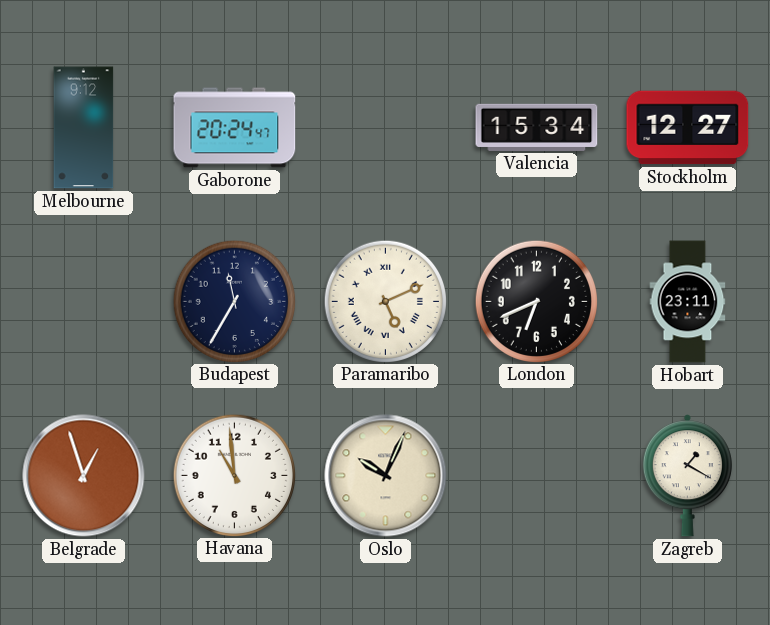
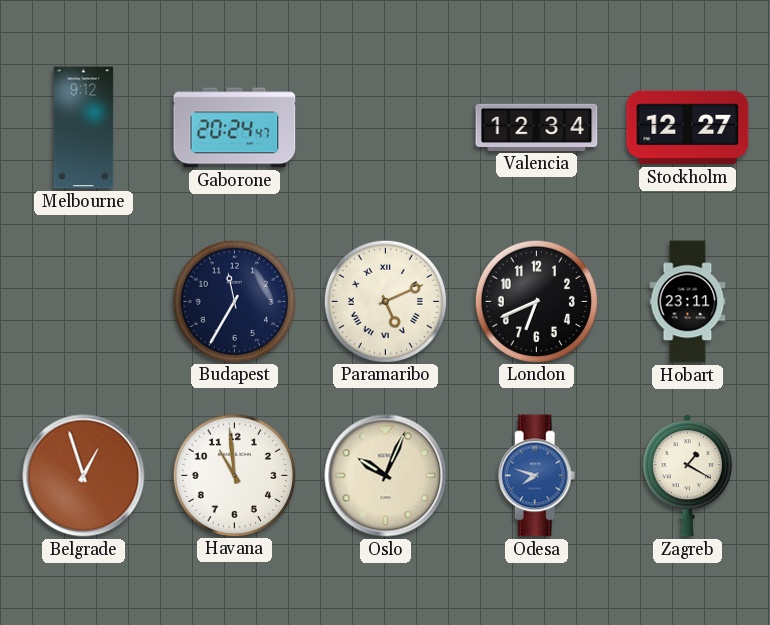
Valencia: 15:34 -> 12:34 (537, 127)
Odesa: none -> 7:48 (537, 476)
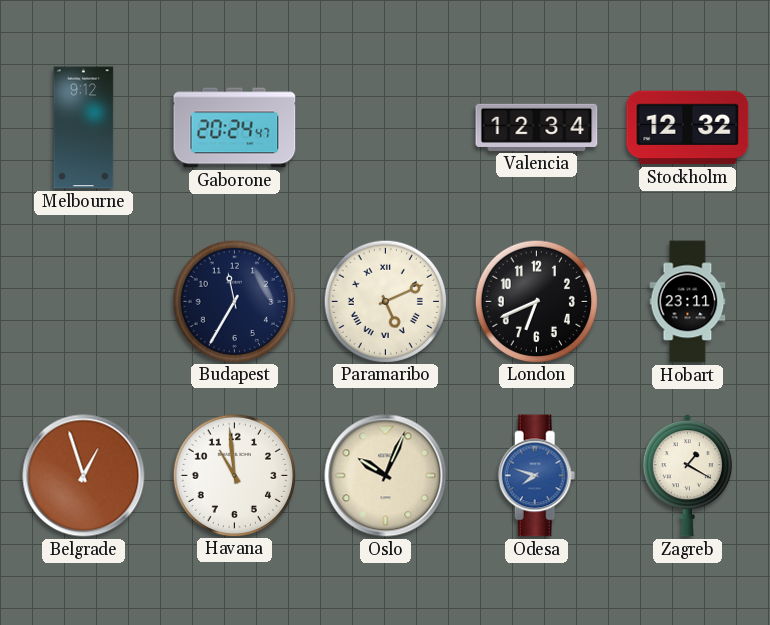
Stockholm: 12:27 -> 12:32 (688, 128)
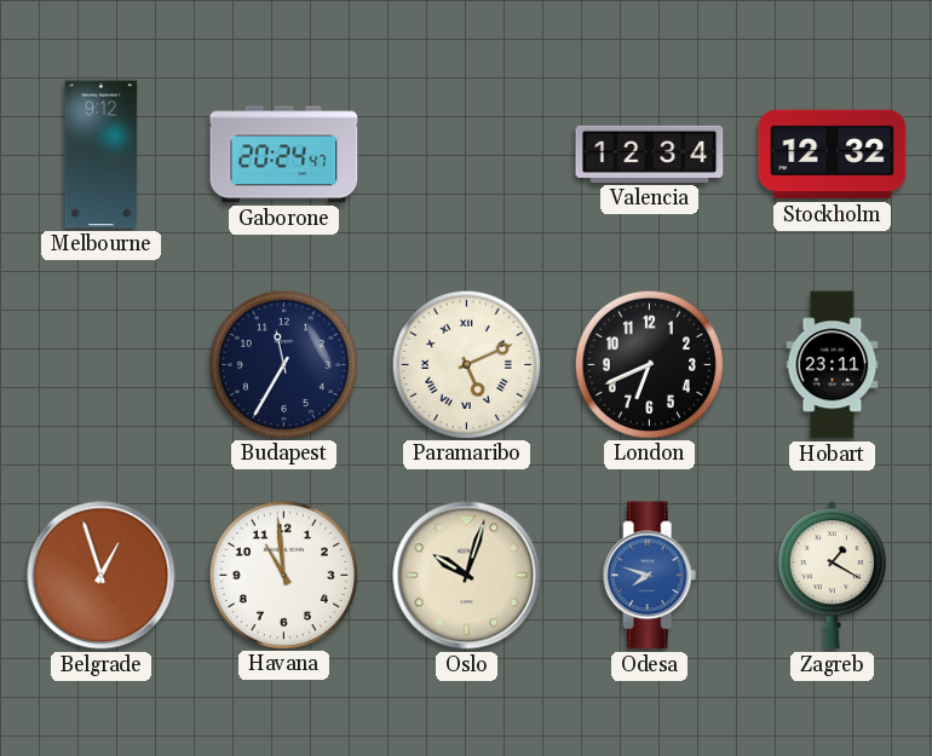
Oslo: 10:04 -> 10:03 (467, 576)
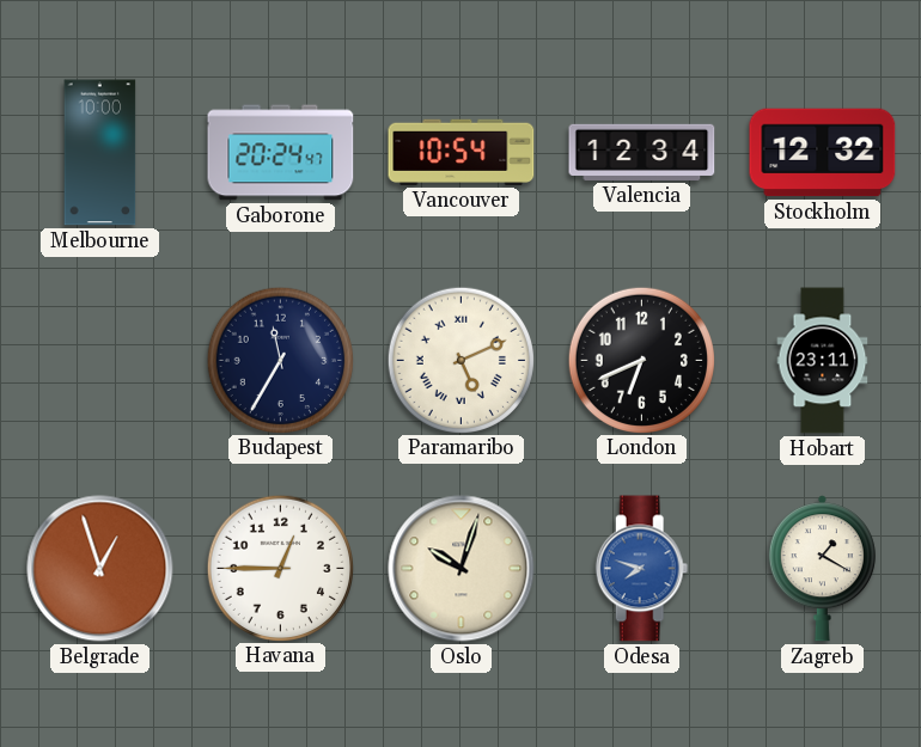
Melbourne: 9:12 -> 10:00 (100, 153)
Vancouver: none -> 10:54 (462, 152)
Havana: 10:59 -> 12:45 (280, 568)
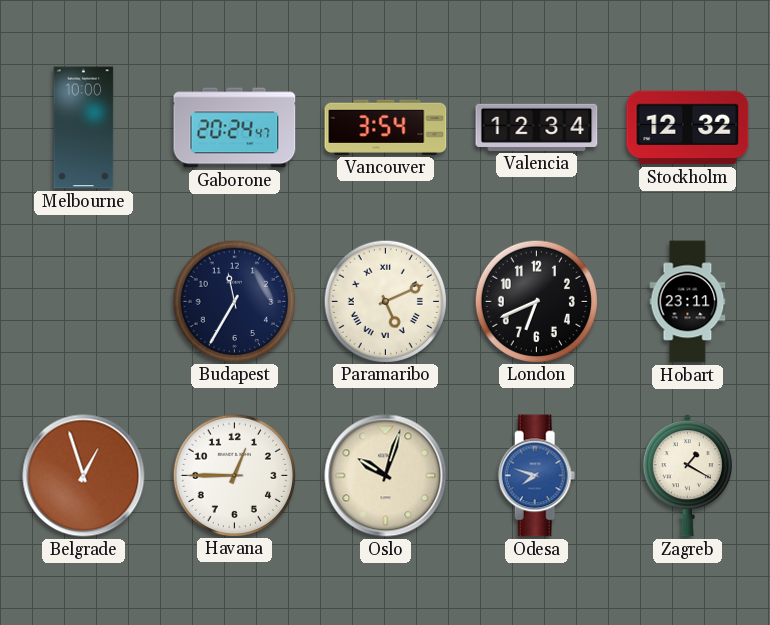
Vancouver: 10:54 -> 3:54 (386, 127)
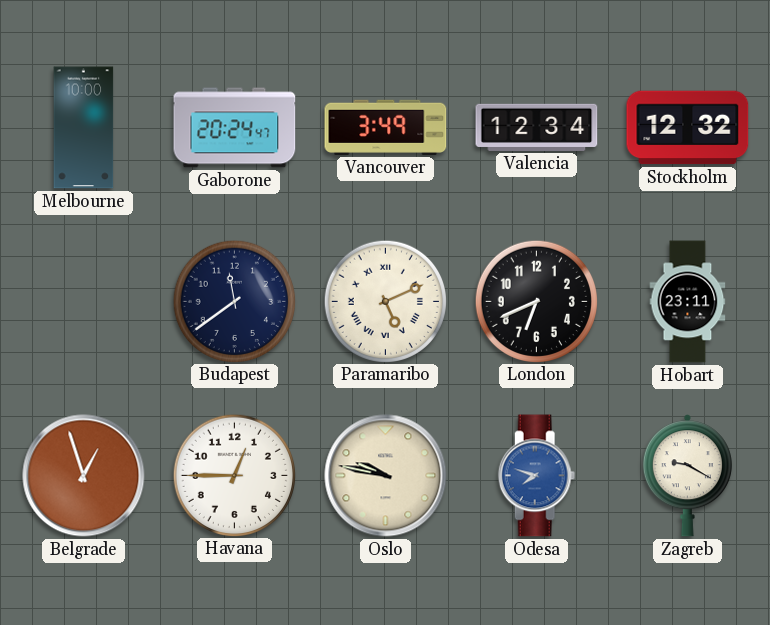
Vancouver: 3:54 -> 3:49 (386, 127)
Budapest: 11:35 -> 11:39 (234, 301)
Oslo: 10:03 -> 9:47 (386, 476)
Zagreb: 1:20 -> 9:20 (687, 476)
